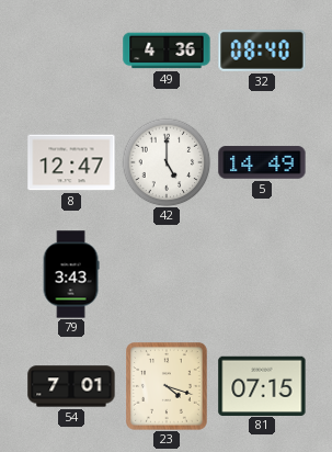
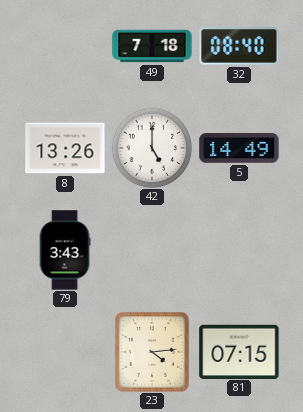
49: 4:36 -> 7:18 (152, 46)
8: 12:47 -> 13:26 (65, 148)
54: 7:01 -> none (71, 386)
23: 4:18 -> 4:14 (153, 353)
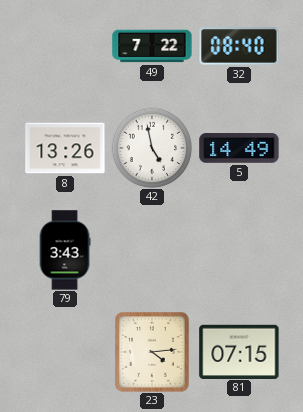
49: 7:18 -> 7:22 (152, 46)
42: 5:00 -> 4:58 (152, 148)
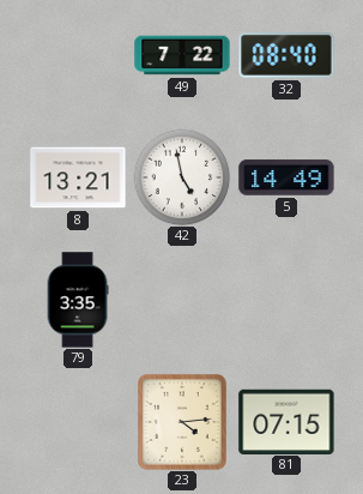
8: 13:26 -> 13:21 (78, 177)
79: 3:43 -> 3:35 (78, 300)
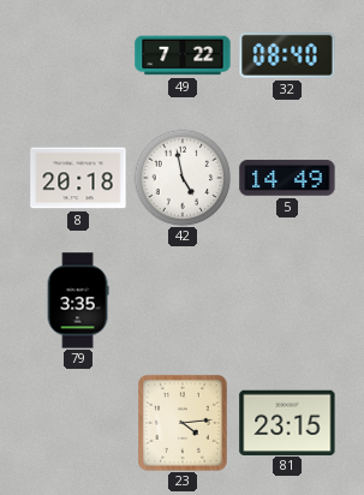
8: 13:21 -> 20:18 (78, 178)
81: 07:15 -> 23:15 (287, 422)
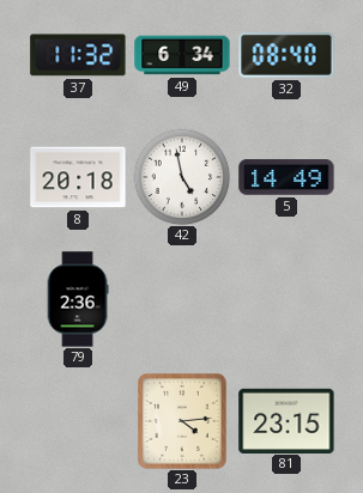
37: none -> 11:32 (78, 55)
49: 7:22 -> 6:34 (182, 55)
79: 3:35 -> 2:36 (78, 299)
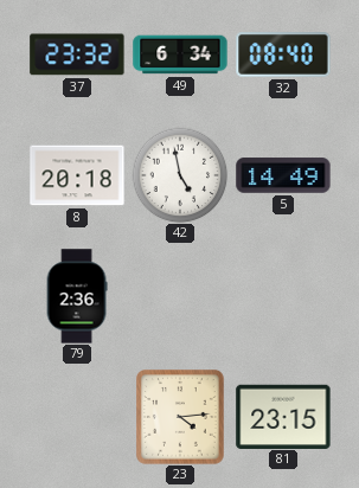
37: 11:32 -> 23:32 (77, 54)
